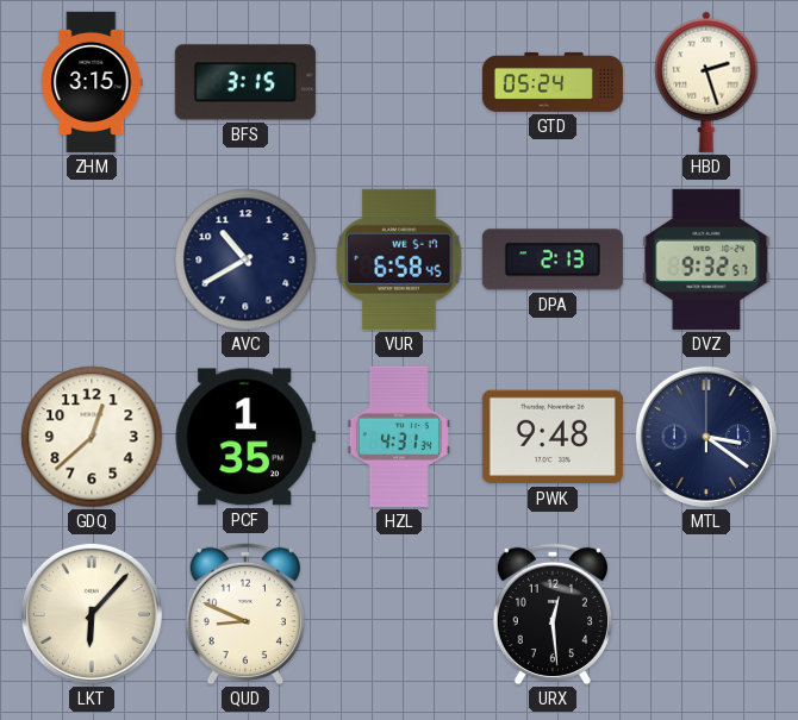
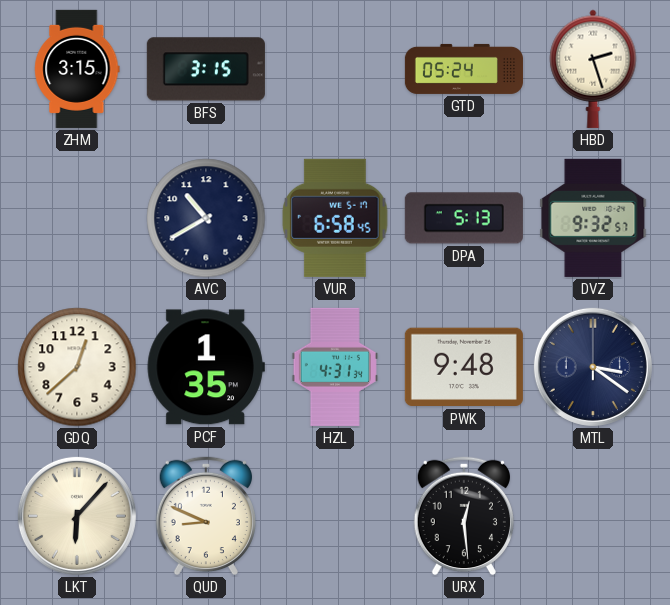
DPA: 2:13 -> 5:13 (464, 218)
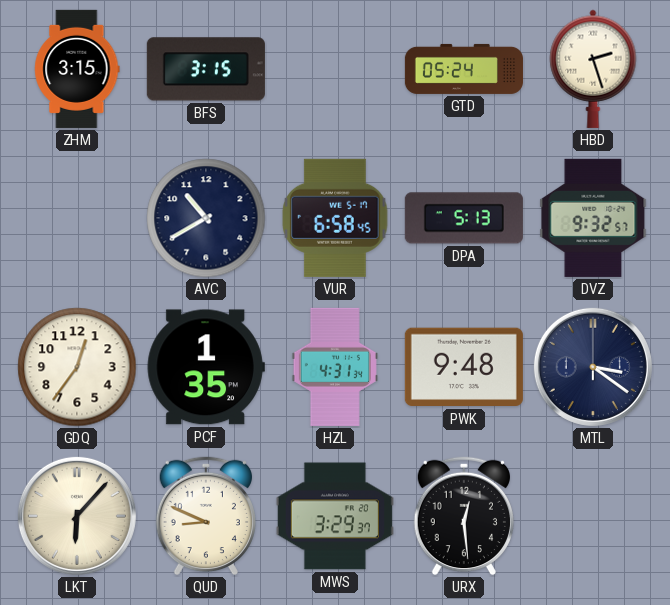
GDQ: 12:38 -> 12:36 (77, 367)
MWS: none -> 3:29 (335, 516)
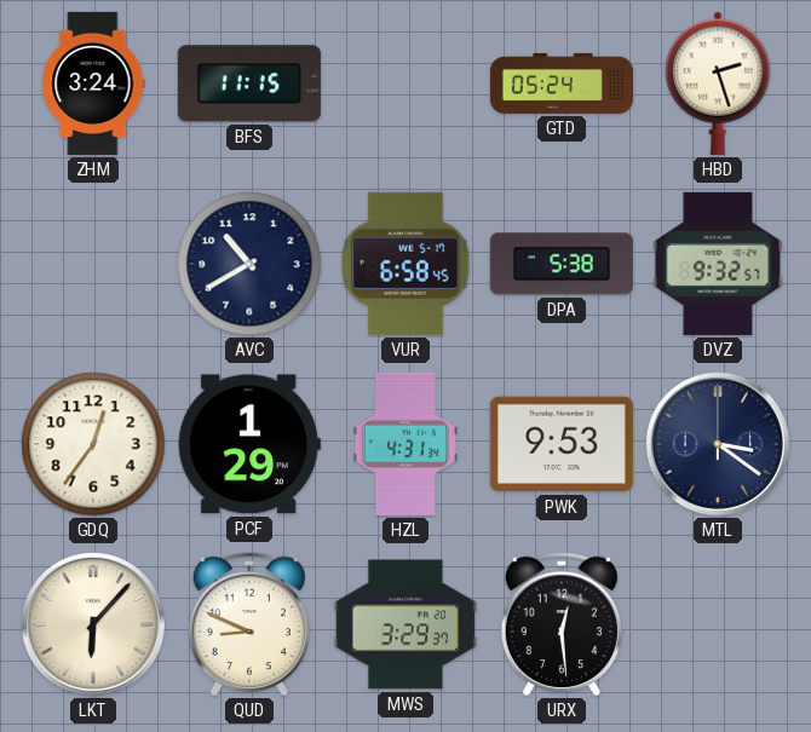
ZHM: 3:15 -> 3:24 (93, 83)
BFS: 3:15 -> 11:15 (249, 83)
DPA: 5:13 -> 5:38 (562, 264)
PCF: 1:35 -> 1:29 (249, 444)
PWK: 9:48 -> 9:53 (562, 444)
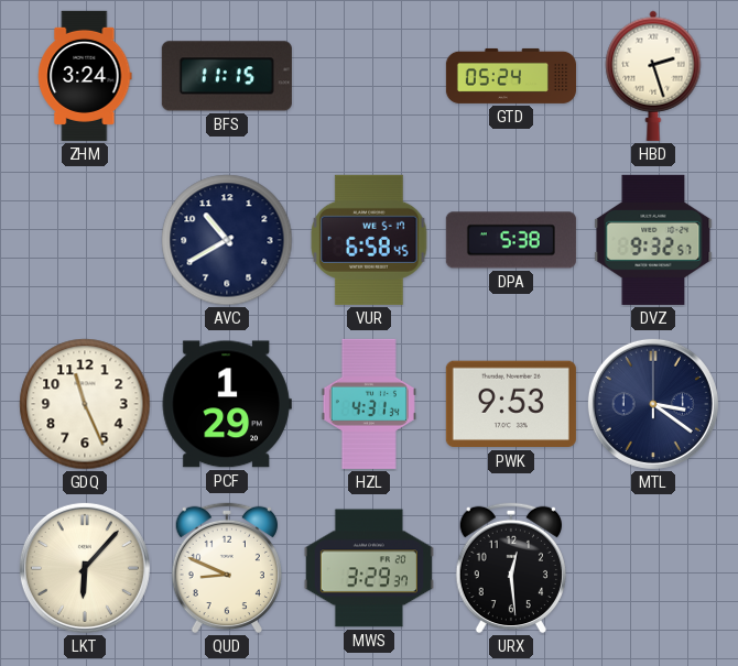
GDQ: 12:36 -> 11:26 (85, 404)
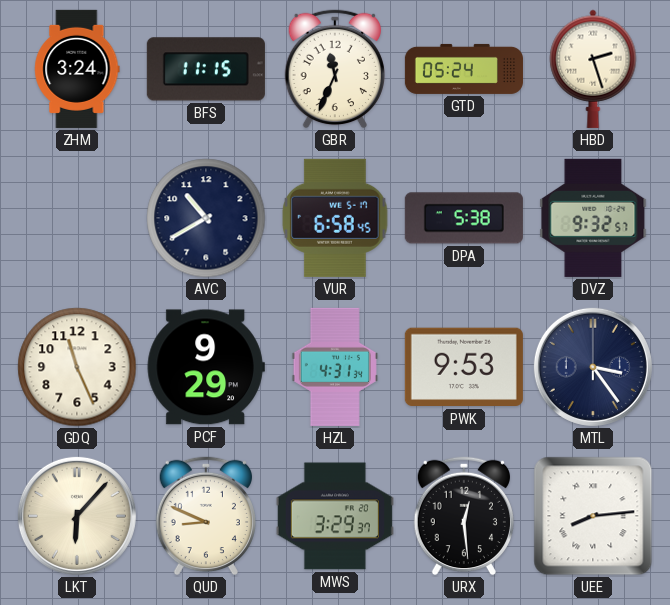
GBR: none -> 11:34 (335, 69)
PCF: 1:29 -> 9:29 (206, 367)
MTL: 3:21 -> 3:24 (593, 367)
UEE: none -> 8:14 (593, 516)
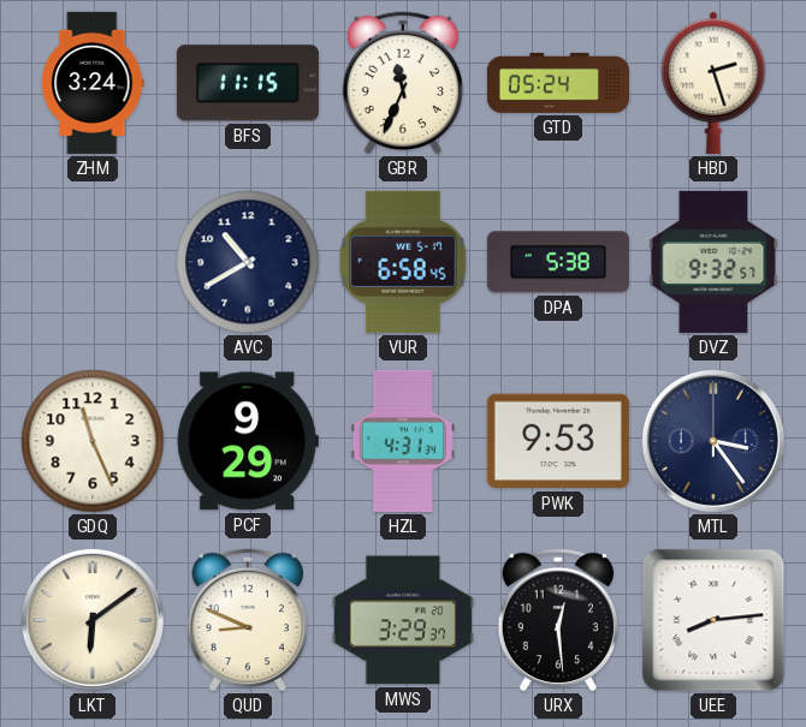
LKT: 6:07 -> 6:09 (93, 620)
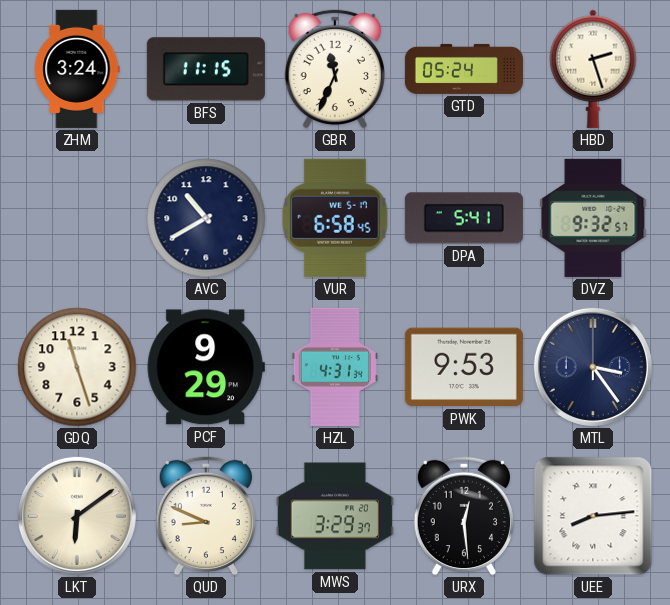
DPA: 5:38 -> 5:41 (464, 218)
GDQ: 11:26 -> 11:27 (77, 367)
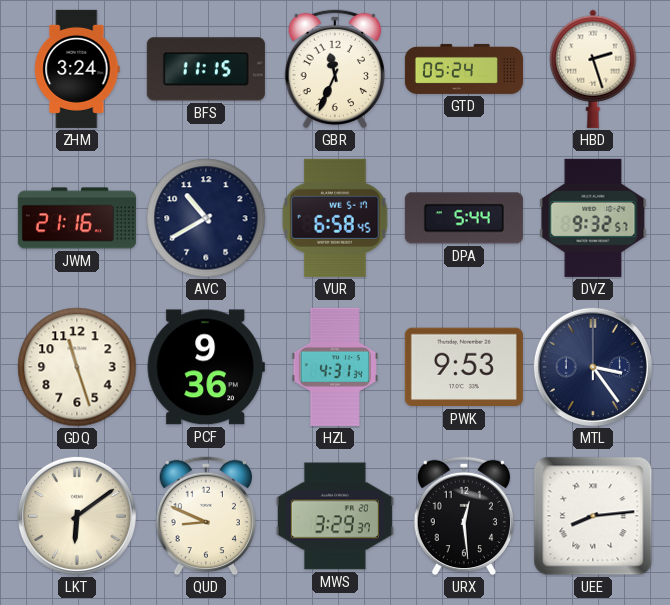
JWM: none -> 21:16 (77, 218)
DPA: 5:41 -> 5:44 (464, 218)
PCF: 9:29 -> 9:36 (206, 367)
